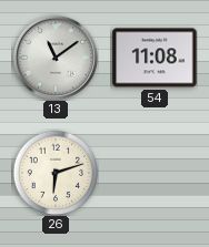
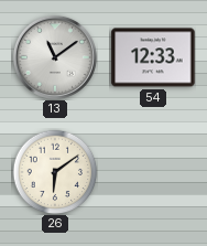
54: 11:08 -> 12:33 (153, 57)
26: 6:12 -> 6:09 (55, 172)
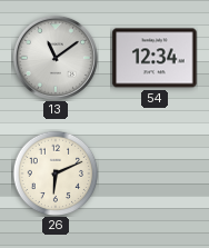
54: 12:33 -> 12:34 (155, 58)
26: 6:09 -> 6:11 (56, 173)
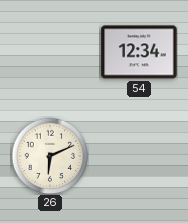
13: 11:09 -> none (56, 58)
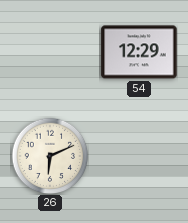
54: 12:34 -> 12:29 (139, 52)
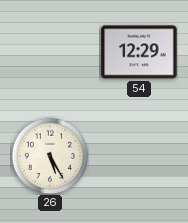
26: 6:11 -> 5:25 (50, 156)
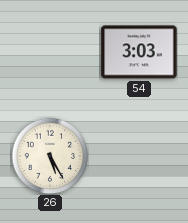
54: 12:29 -> 3:03 (139, 52)
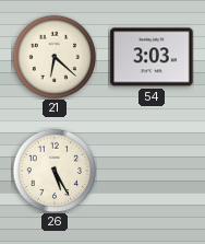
21: none -> 6:22 (55, 57)
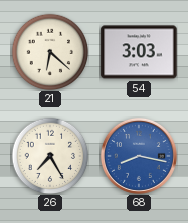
26: 5:25 -> 7:25 (50, 156)
68: none -> 8:17 (139, 156)
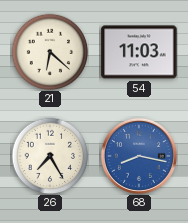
54: 3:03 -> 11:03 (139, 52)
